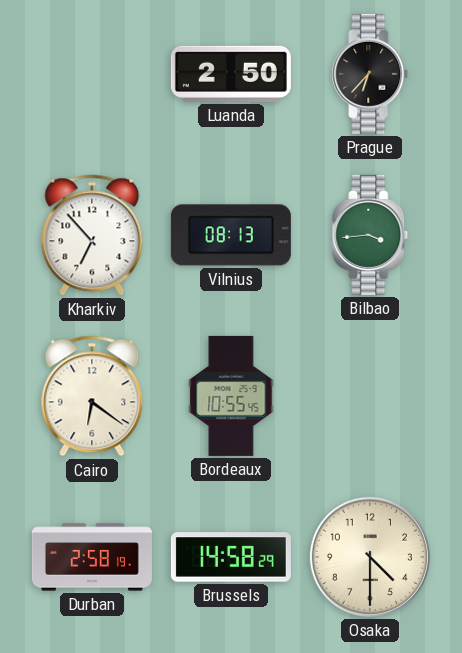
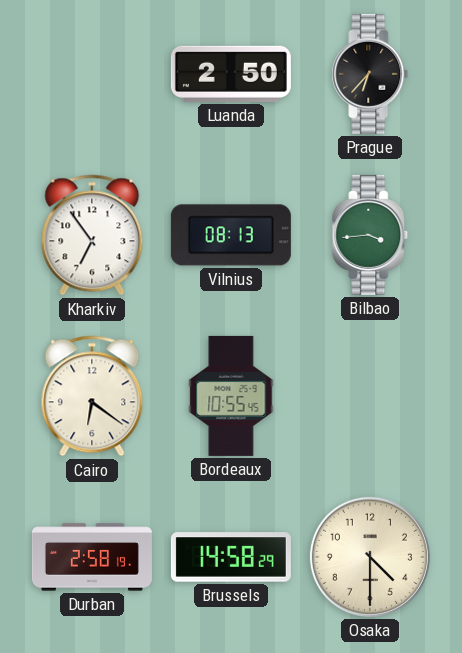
Kharkiv: 6:53 -> 6:54 (92, 235)
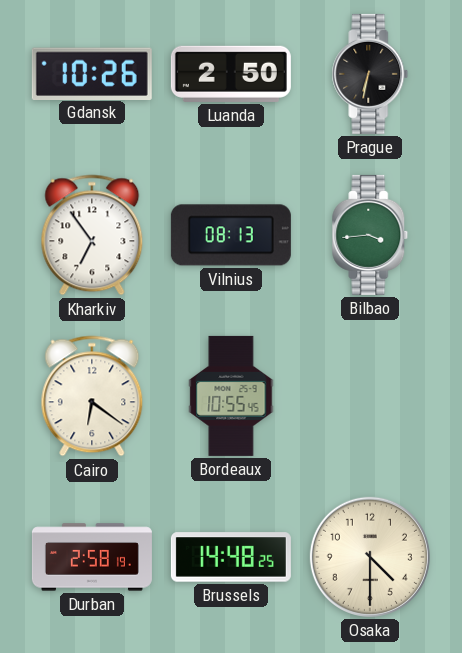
Gdansk: none -> 10:26 (92, 73)
Prague: 6:37 -> 6:32 (370, 74)
Brussels: 14:58 -> 14:48 (231, 557)
